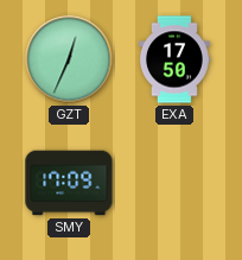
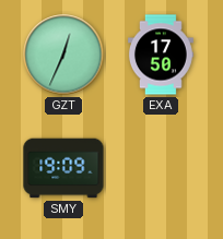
SMY: 17:09 -> 19:09 (63, 168)
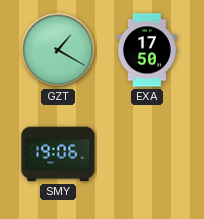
GZT: 12:34 -> 1:20 (58, 50)
SMY: 19:09 -> 19:06 (58, 154)
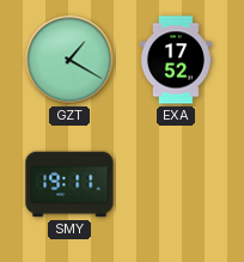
EXA: 17:50 -> 17:52 (176, 60)
SMY: 19:06 -> 19:11 (69, 184)
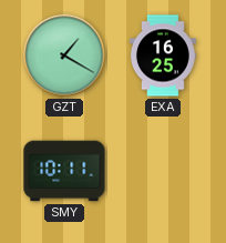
EXA: 17:52 -> 16:25 (163, 55)
SMY: 19:11 -> 10:11 (64, 171)
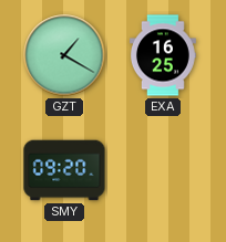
SMY: 10:11 -> 09:20 (64, 170)
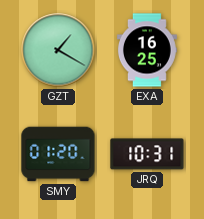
SMY: 09:20 -> 01:20 (58, 154)
JRQ: none -> 10:31 (147, 154)
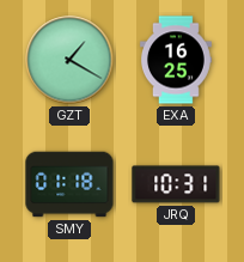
SMY: 01:20 -> 01:18 (69, 184)
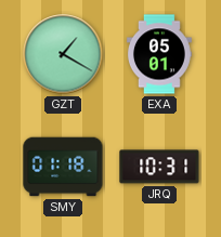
EXA: 16:25 -> 05:01 (159, 54)
